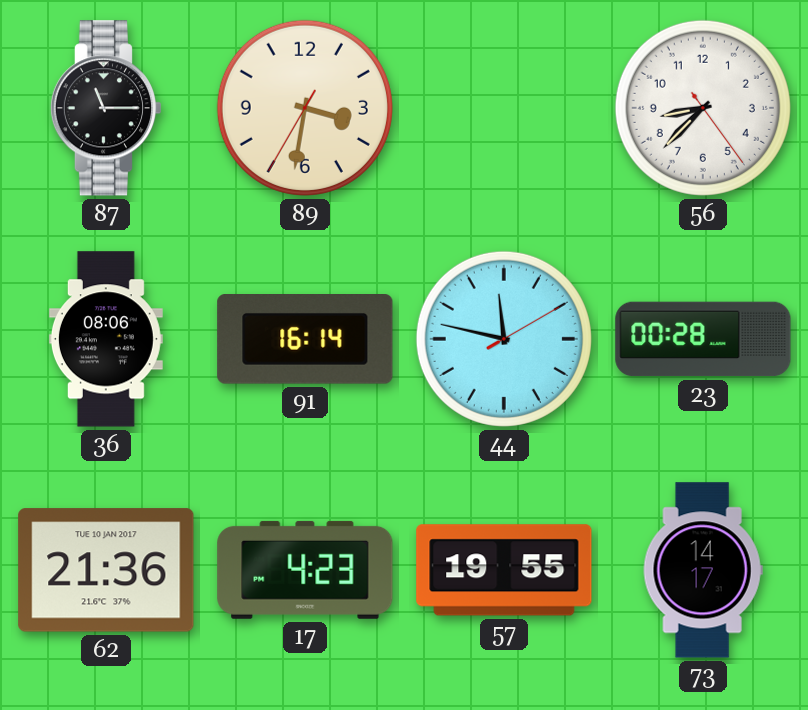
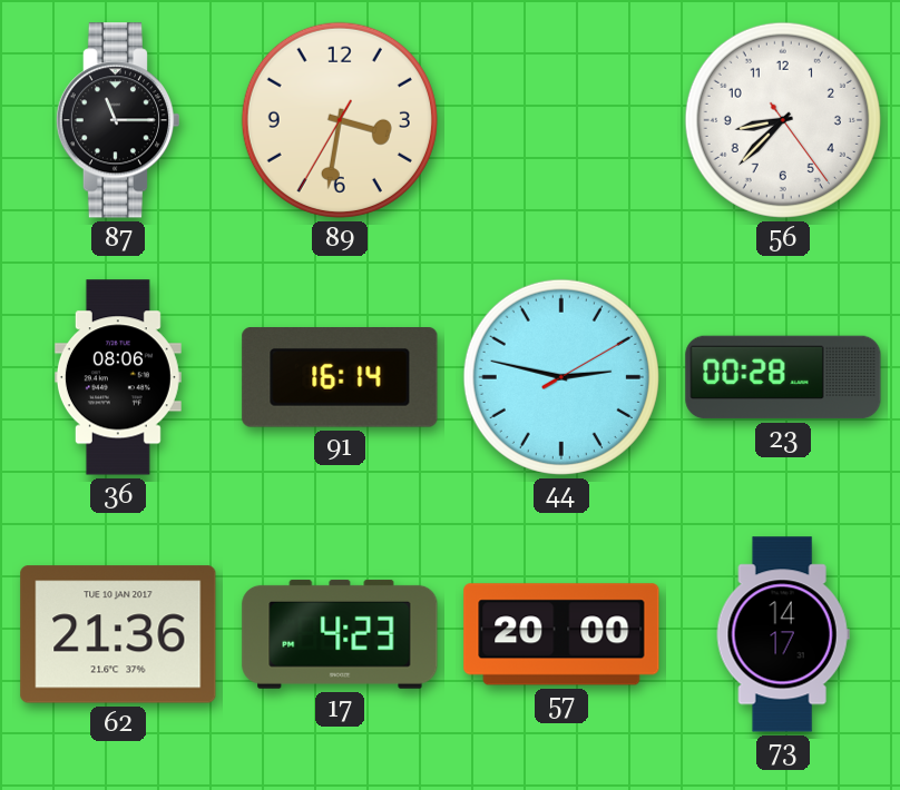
44: 11:47 -> 2:47 (561, 377)
57: 19:55 -> 20:00 (561, 634)
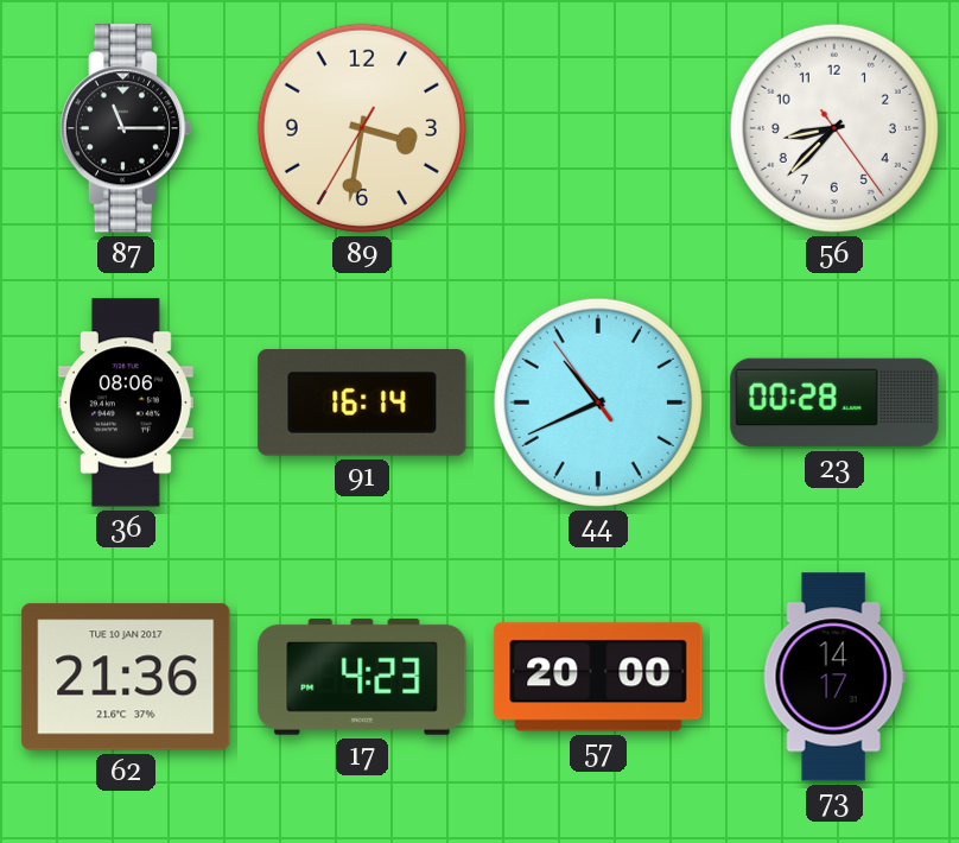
44: 2:47 -> 10:40 (598, 403)
